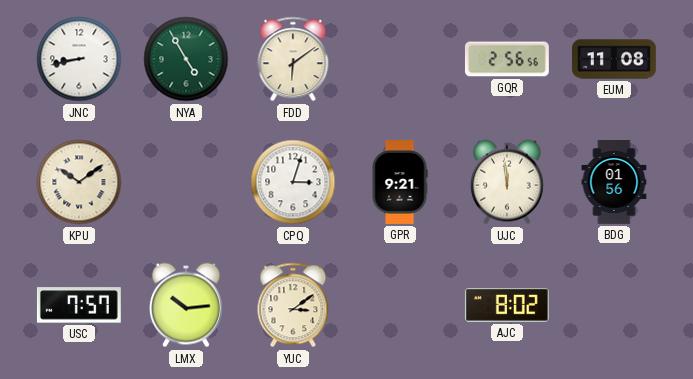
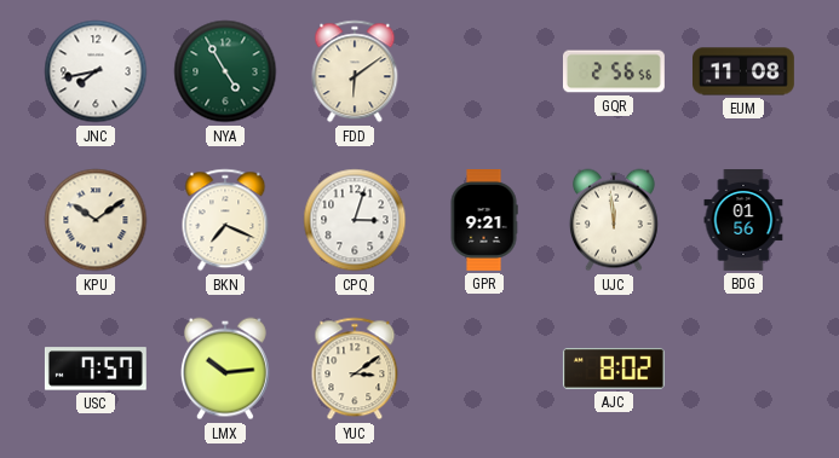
JNC: 8:43 -> 7:43 (96, 71)
BKN: none -> 7:19 (225, 220)
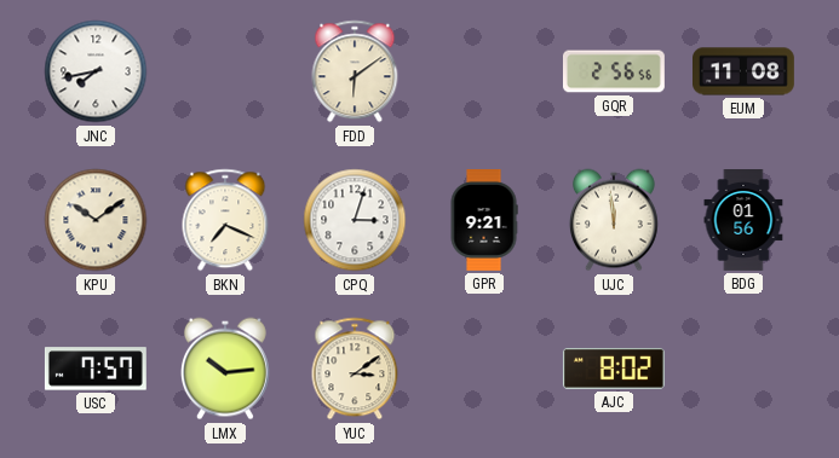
NYA: 4:55 -> none (225, 71)
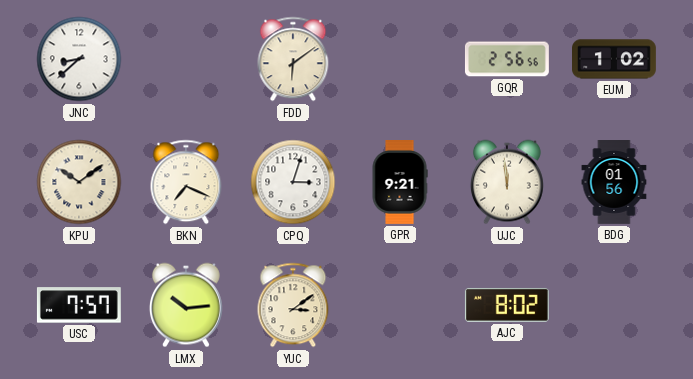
JNC: 7:43 -> 8:38 (79, 59)
EUM: 11:08 -> 1:02 (615, 59)
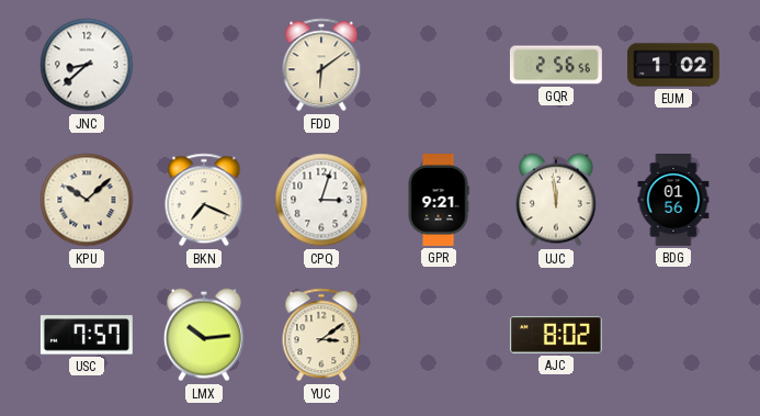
KPU: 10:09 -> 10:08 (87, 200)
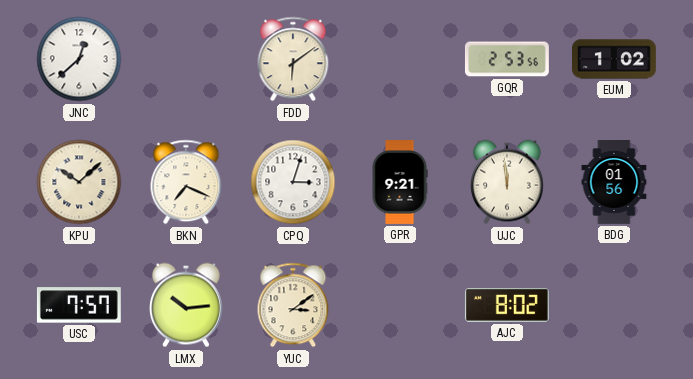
JNC: 8:38 -> 12:38 (79, 59)
GQR: 2:56 -> 2:53 (507, 59)
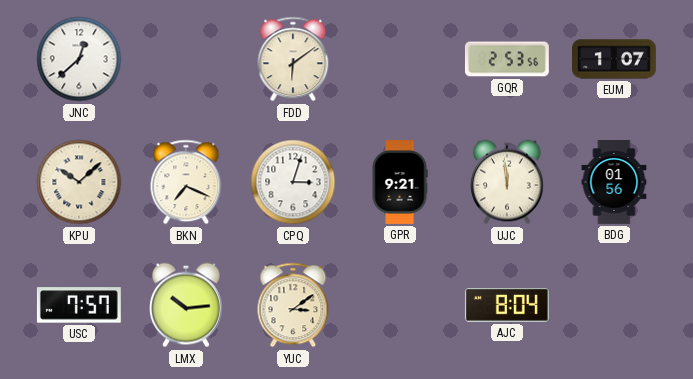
EUM: 1:02 -> 1:07 (615, 59)
AJC: 8:02 -> 8:04 (507, 305)
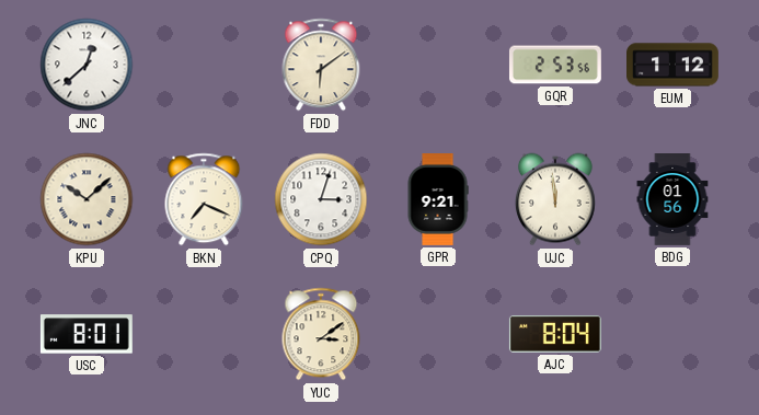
EUM: 1:07 -> 1:12 (674, 65)
USC: 7:57 -> 8:01 (87, 334)
LMX: 10:14 -> none (186, 305)
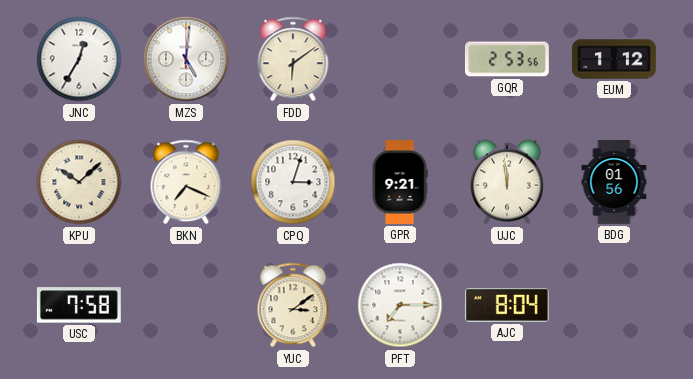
JNC: 12:38 -> 12:35 (79, 59)
MZS: none -> 5:01 (186, 59)
USC: 8:01 -> 7:58 (79, 305)
PFT: none -> 7:15 (400, 305)
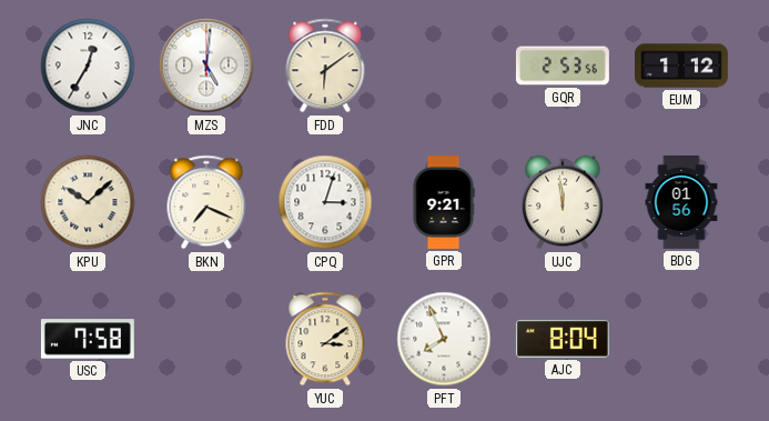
PFT: 7:15 -> 7:56 (444, 339)
